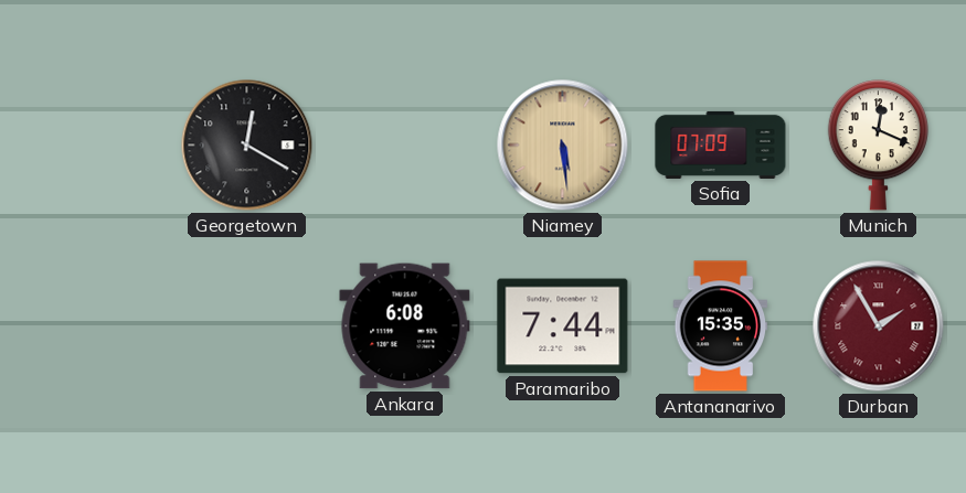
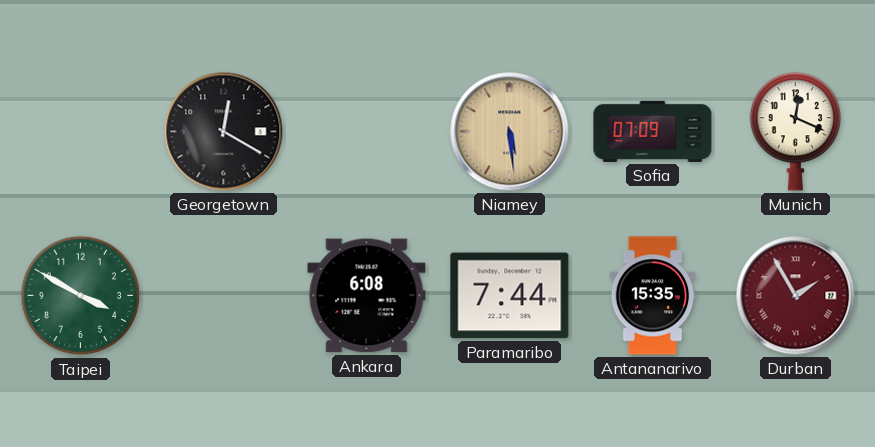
Taipei: none -> 3:50 (81, 296)
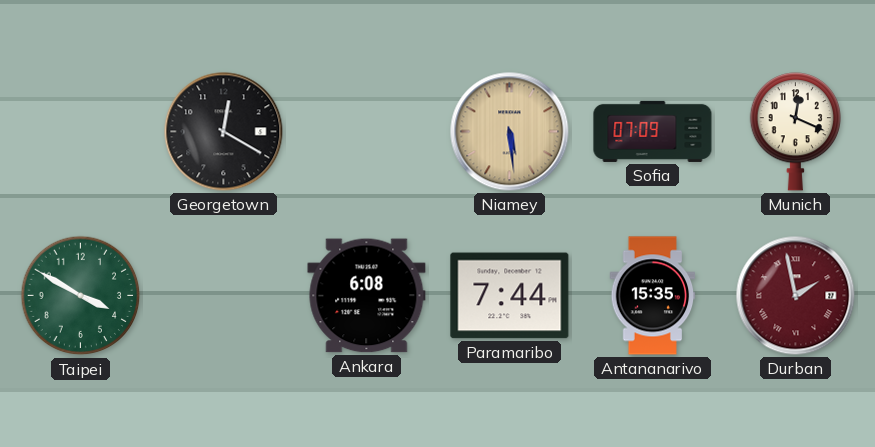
Durban: 1:55 -> 1:58 (796, 296)
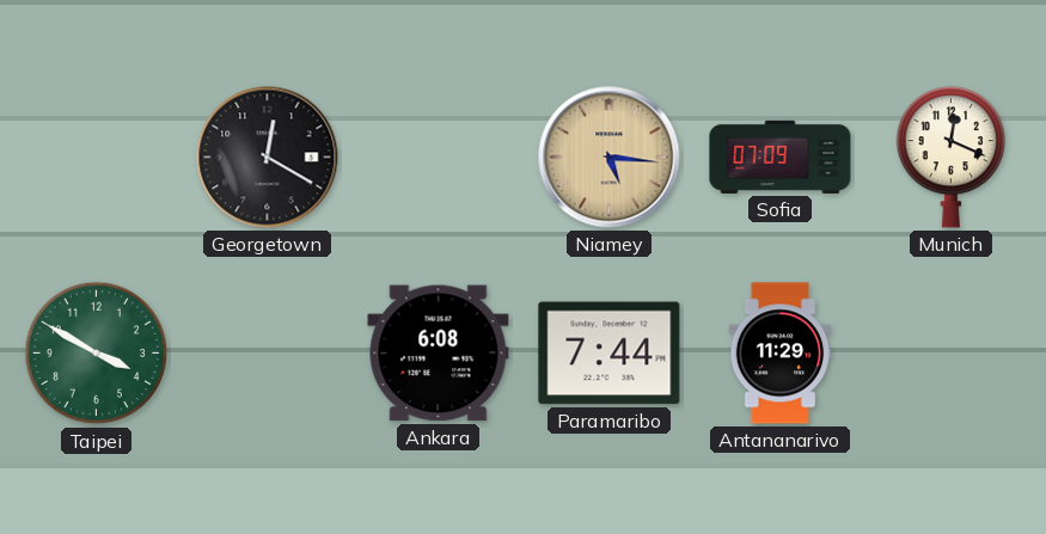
Niamey: 5:29 -> 5:16 (610, 158)
Antananarivo: 15:35 -> 11:29 (781, 354)
Durban: 1:58 -> none (796, 296)
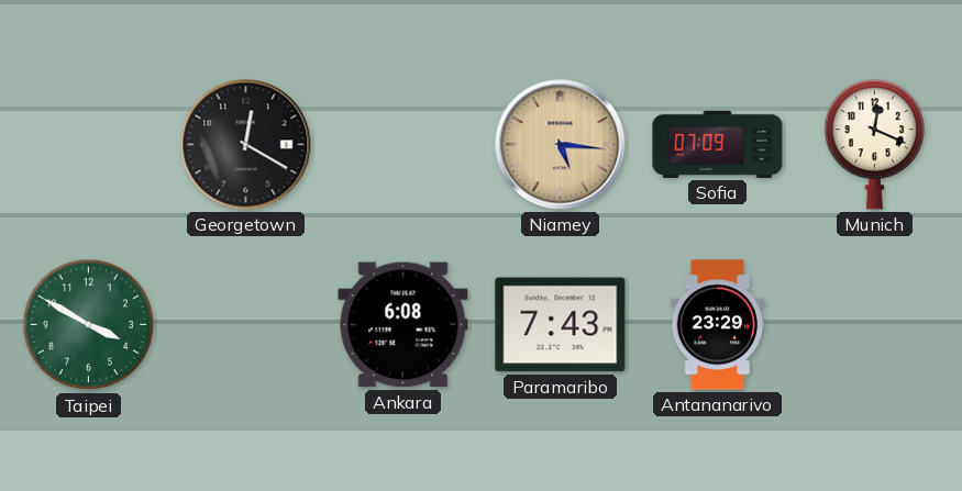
Paramaribo: 7:44 -> 7:43 (561, 325)
Antananarivo: 11:29 -> 23:29 (718, 325)
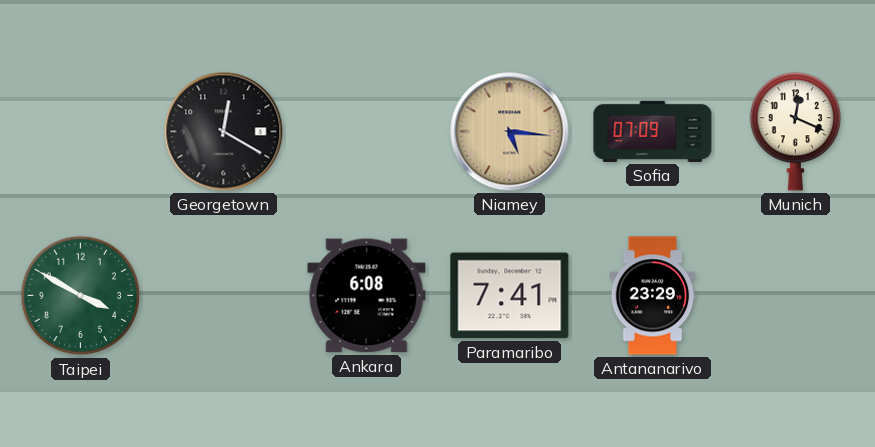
Paramaribo: 7:43 -> 7:41 (510, 296)
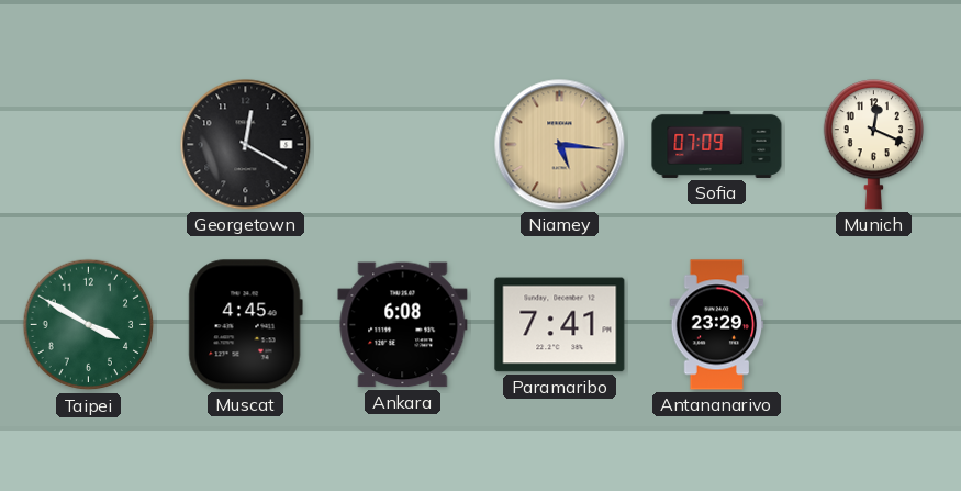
Muscat: none -> 4:45 (245, 325)
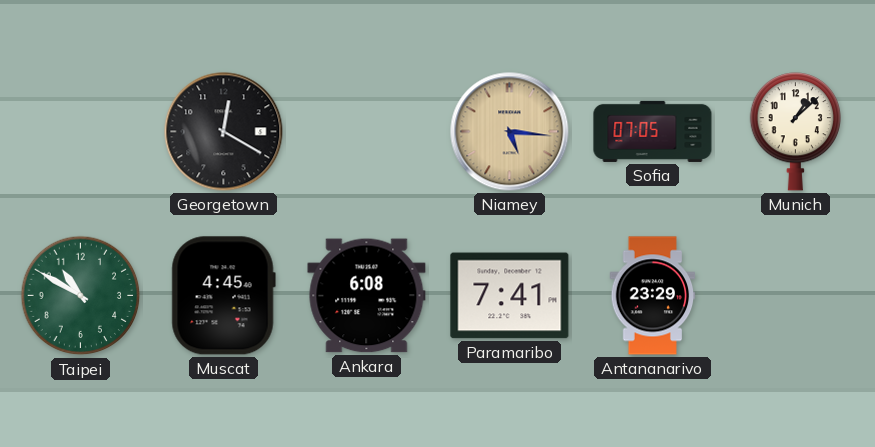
Sofia: 07:09 -> 07:05 (653, 131)
Munich: 12:19 -> 1:08 (795, 132)
Taipei: 3:50 -> 10:50 (81, 296)
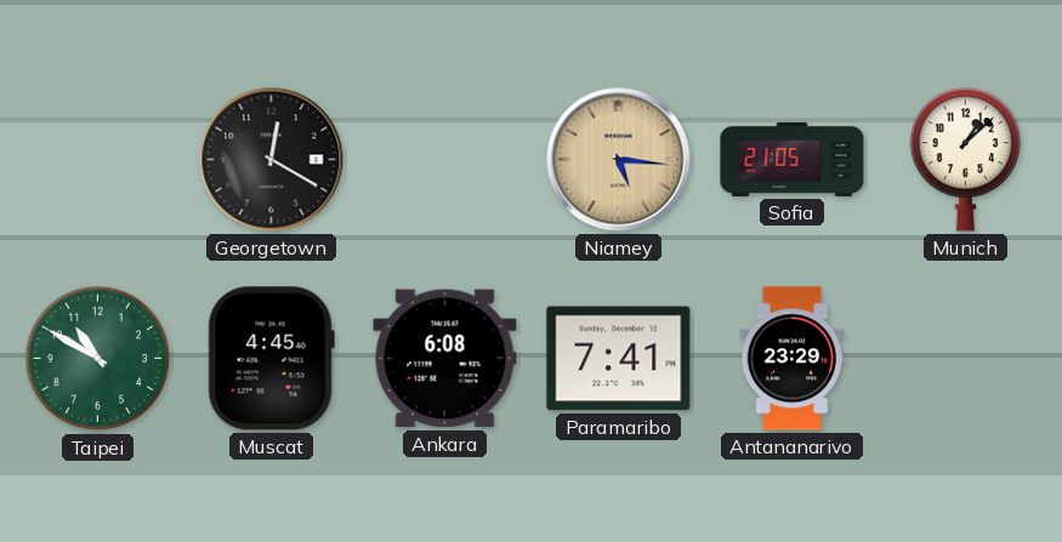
Sofia: 07:05 -> 21:05 (793, 159)
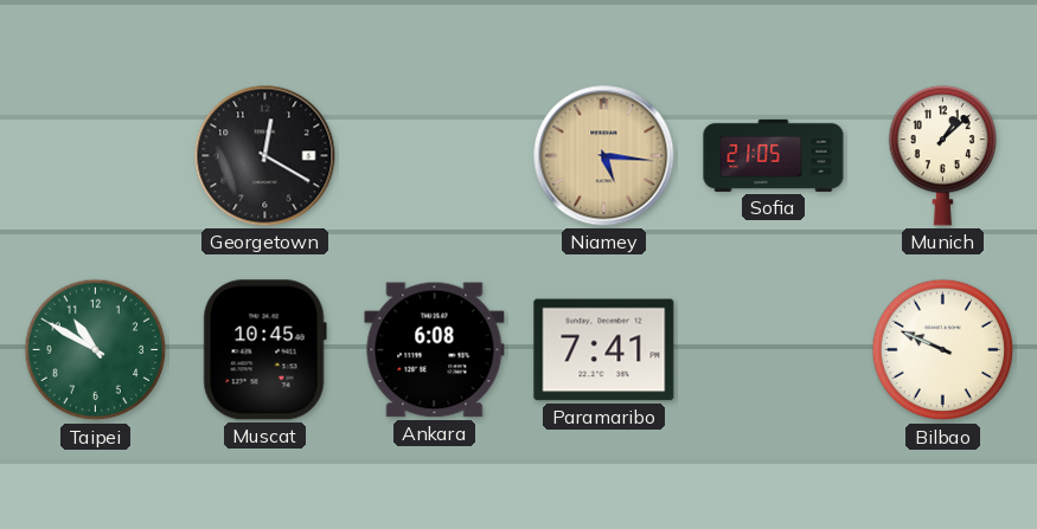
Muscat: 4:45 -> 10:45 (264, 350)
Antananarivo: 23:29 -> none (793, 359)
Bilbao: none -> 9:49 (943, 350)
